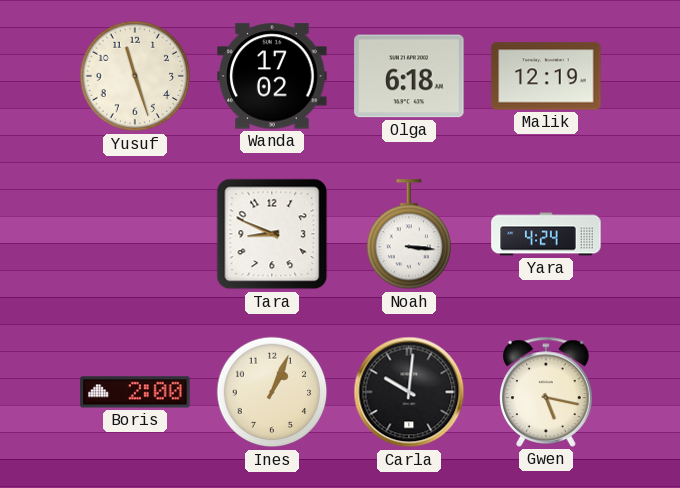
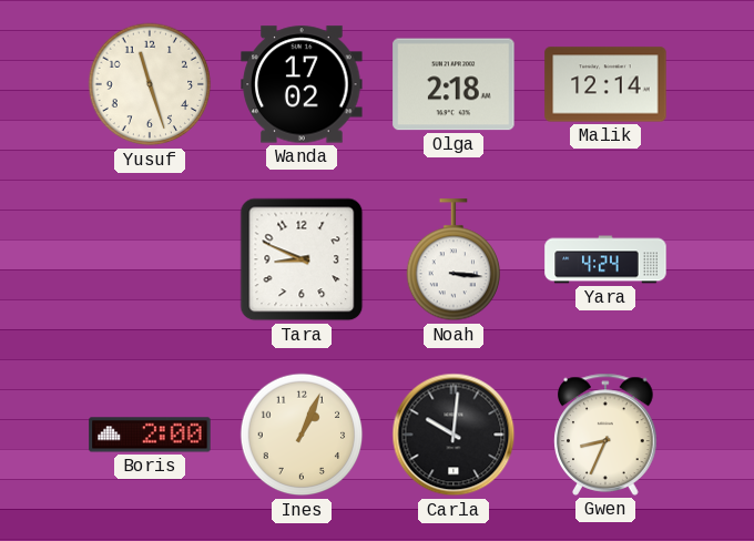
Olga: 6:18 -> 2:18 (454, 84)
Malik: 12:19 -> 12:14 (605, 84)
Gwen: 5:17 -> 8:34 (605, 435)
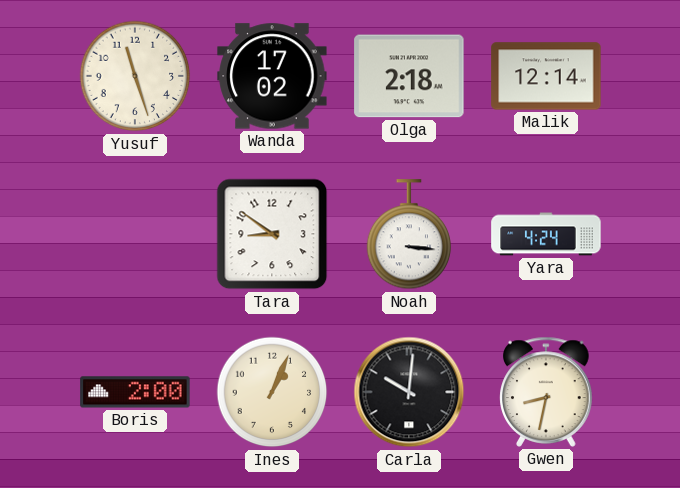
Tara: 8:49 -> 8:51 (272, 234)
Gwen: 8:34 -> 8:32 (546, 392)
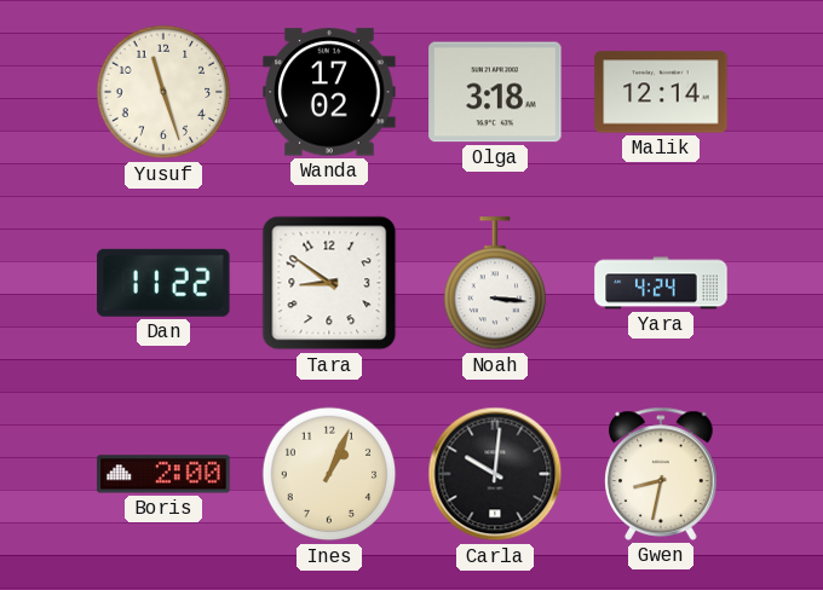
Olga: 2:18 -> 3:18 (495, 92)
Dan: none -> 11:22 (163, 283)
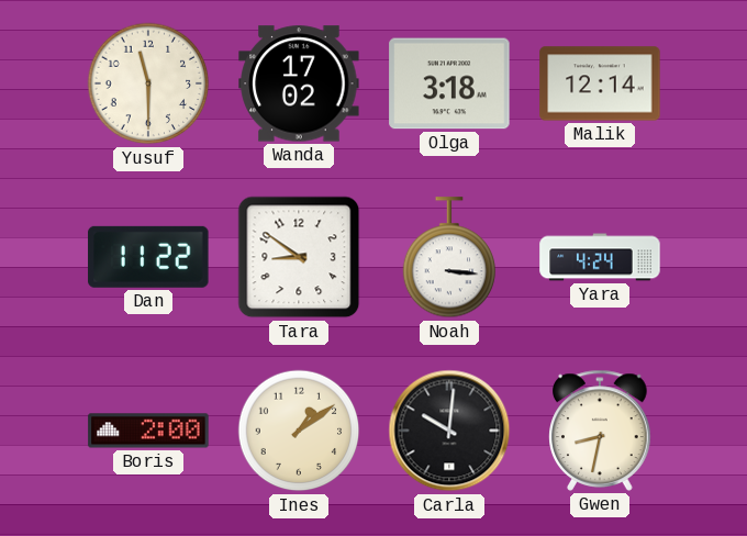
Yusuf: 11:27 -> 11:30 (148, 83)
Ines: 1:04 -> 1:09 (299, 431)
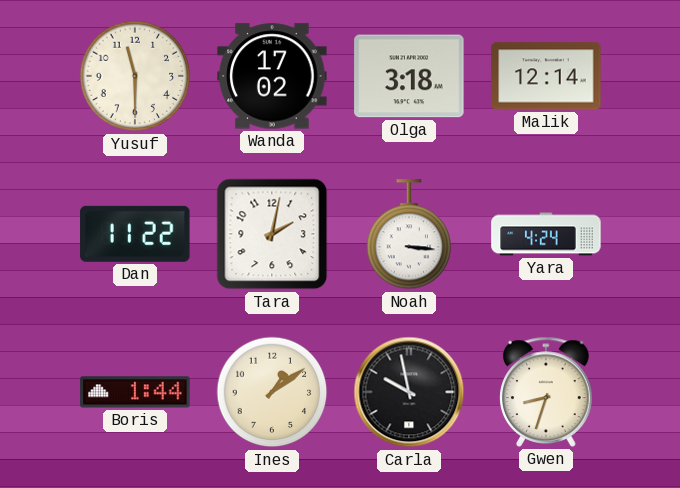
Tara: 8:51 -> 2:02 (272, 234)
Boris: 2:00 -> 1:44 (135, 392)
Carla: 10:01 -> 9:58 (409, 392)
Gwen: 8:32 -> 8:33 (546, 392)
